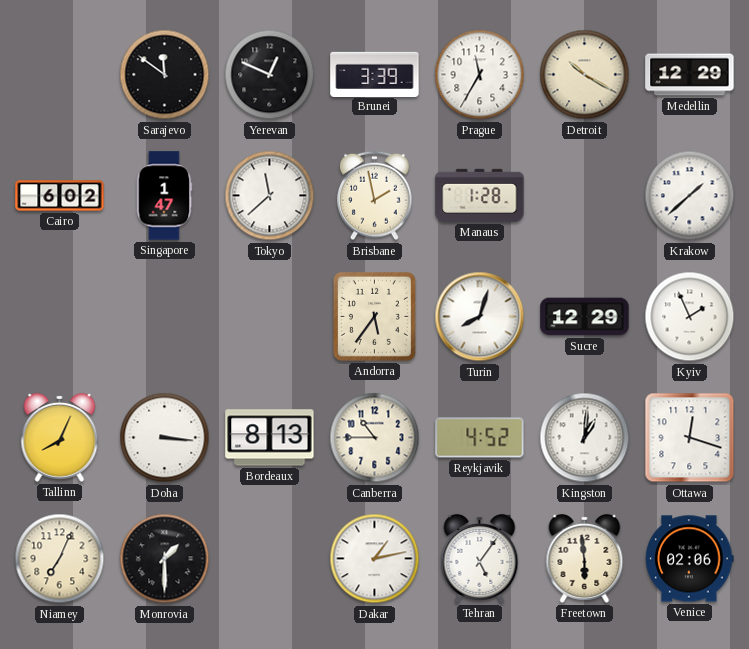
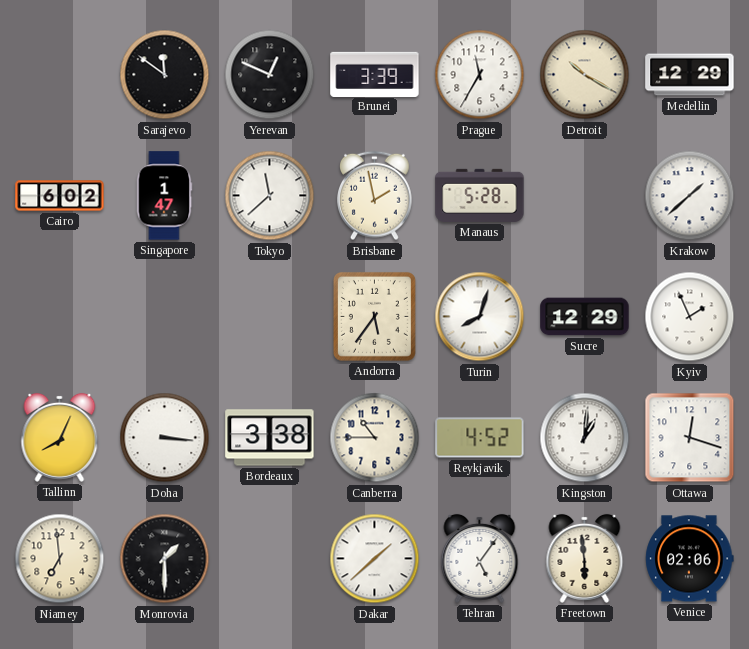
Manaus: 1:28 -> 5:28 (480, 195)
Bordeaux: 8:13 -> 3:38 (270, 438)
Niamey: 7:04 -> 6:59 (60, 559)
Dakar: 1:13 -> 1:38 (375, 559)
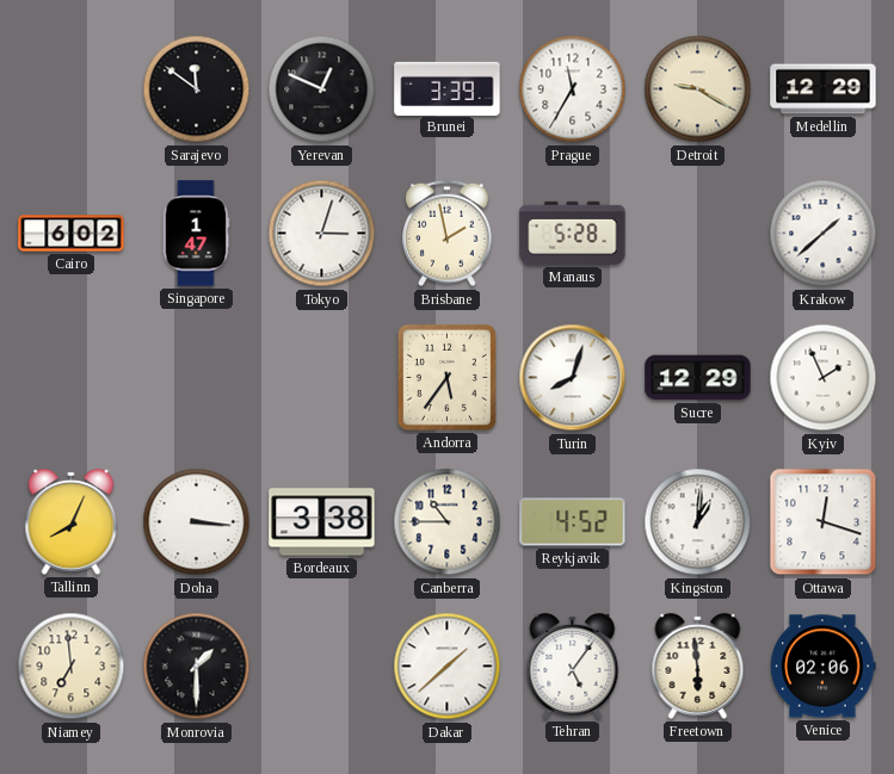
Detroit: 10:20 -> 9:20 (698, 89)
Tokyo: 11:38 -> 3:03 (322, 234)
